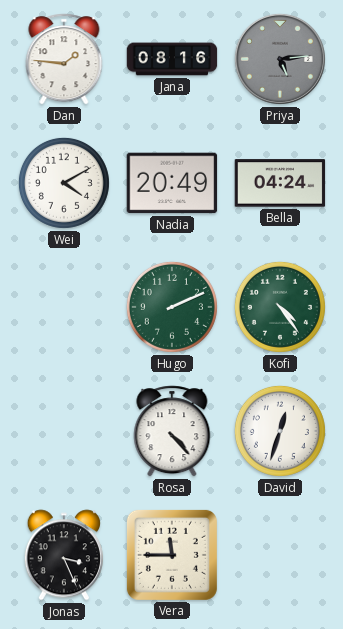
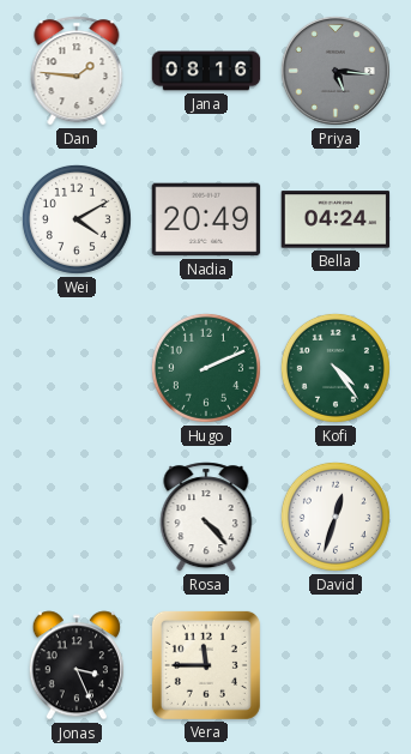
Priya: 5:14 -> 5:16 (336, 71)
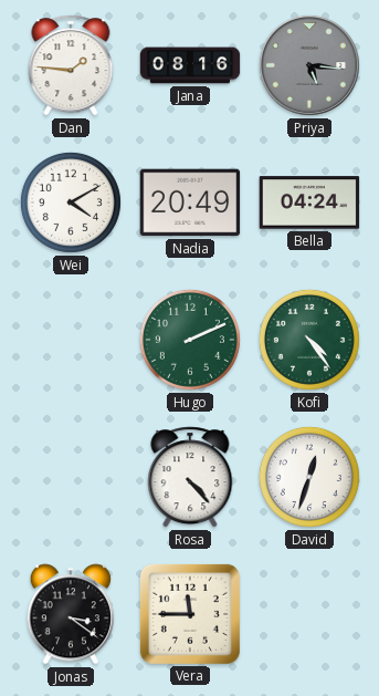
Jonas: 3:26 -> 3:21 (71, 614)
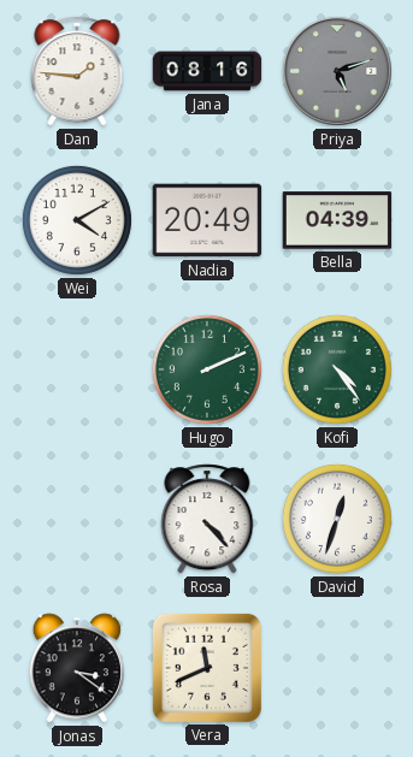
Priya: 5:16 -> 5:12 (337, 71)
Bella: 04:24 -> 04:39 (337, 220)
Vera: 11:45 -> 11:41 (207, 668)
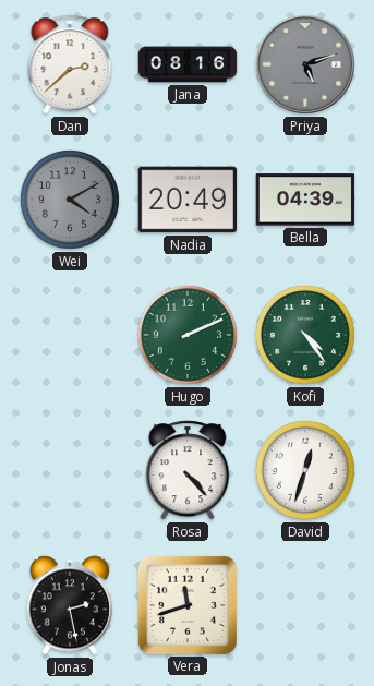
Dan: 1:46 -> 2:38 (70, 64)
Wei dial: white -> grey (70, 200)
Jonas: 3:21 -> 2:28 (70, 605)
Vera: 11:41 -> 11:42 (188, 605)
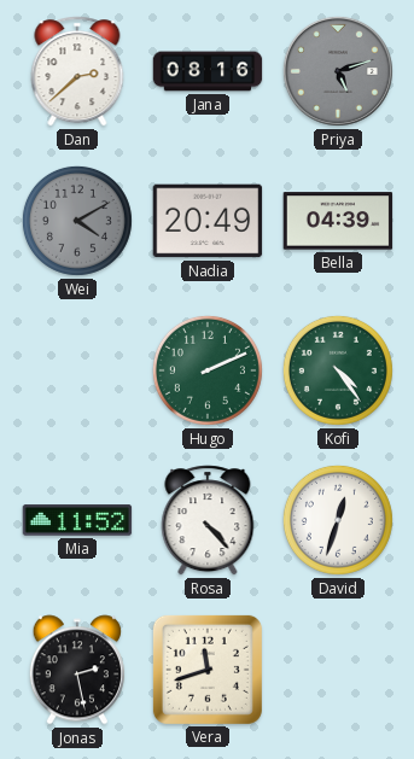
Mia: none -> 11:52 (77, 520)
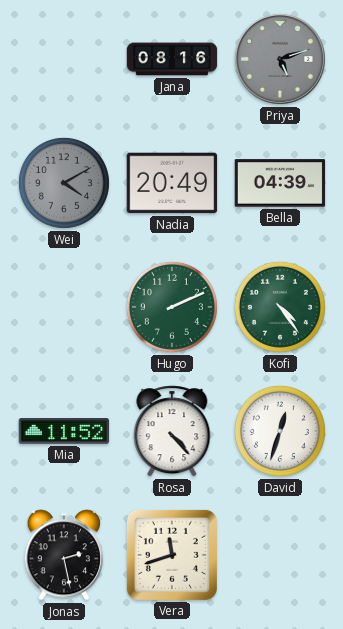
Dan: 2:38 -> none (77, 71)
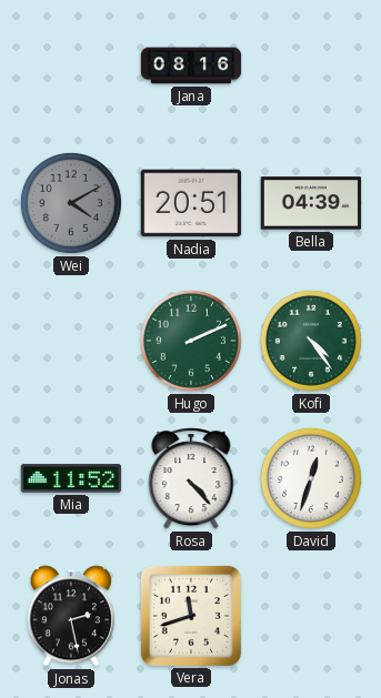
Priya: 5:12 -> none (280, 59)
Nadia: 20:49 -> 20:51 (191, 203)
